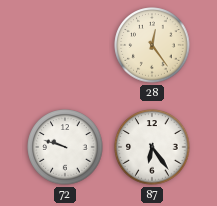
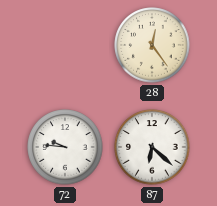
72: 9:48 -> 9:46 (65, 147)
87: 6:24 -> 6:22 (152, 147)
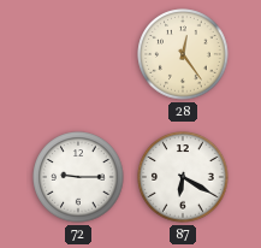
72: 9:46 -> 9:15 (78, 177)
87: 6:22 -> 6:20 (183, 177)
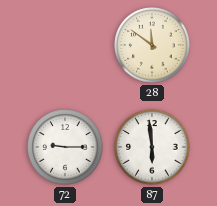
28: 12:24 -> 11:51 (152, 45)
87: 6:20 -> 5:59 (152, 147)
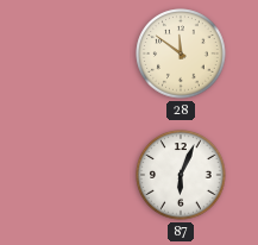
72: 9:15 -> none (65, 147)
87: 5:59 -> 6:04 (181, 175)
